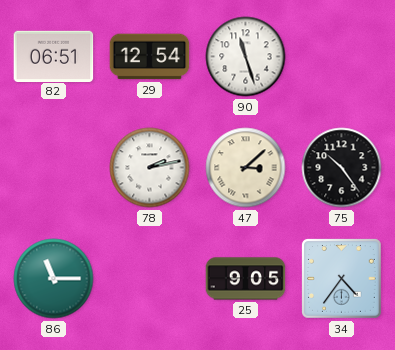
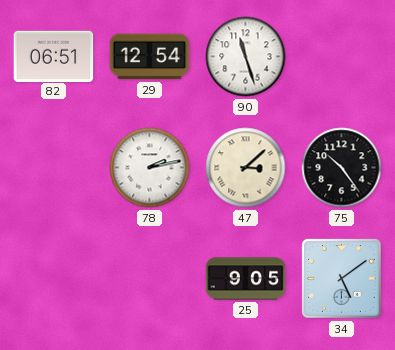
86: 11:15 -> none (54, 279)
34: 4:36 -> 5:09 (342, 279)
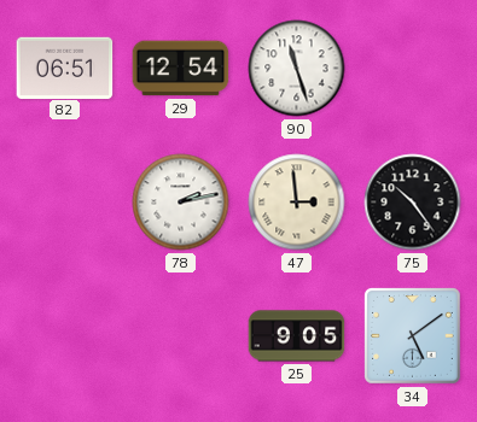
47: 3:08 -> 2:59 (297, 203)
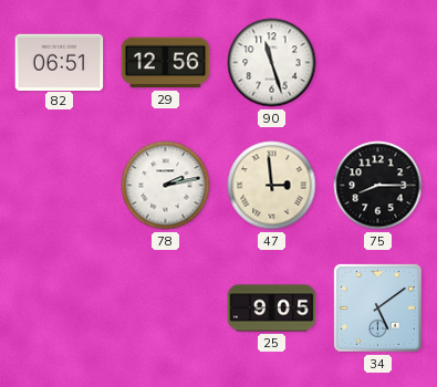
29: 12:54 -> 12:56 (166, 63)
75: 10:24 -> 8:15 (378, 186)
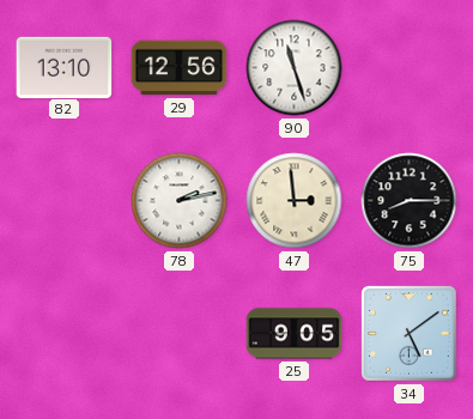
82: 06:51 -> 13:10 (65, 67)
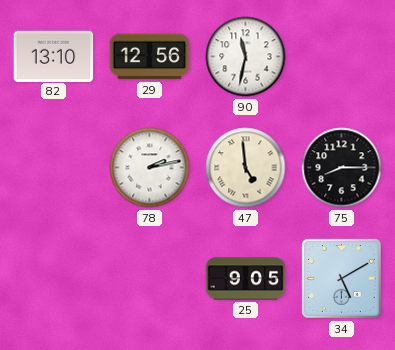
90: 11:27 -> 11:32 (246, 57)
47: 2:59 -> 4:59 (246, 168)
34: 5:09 -> 5:10 (342, 279)
